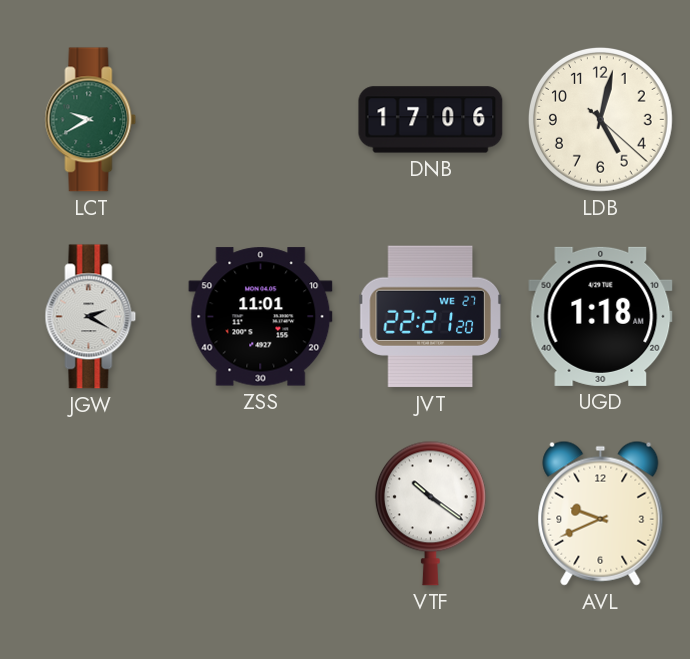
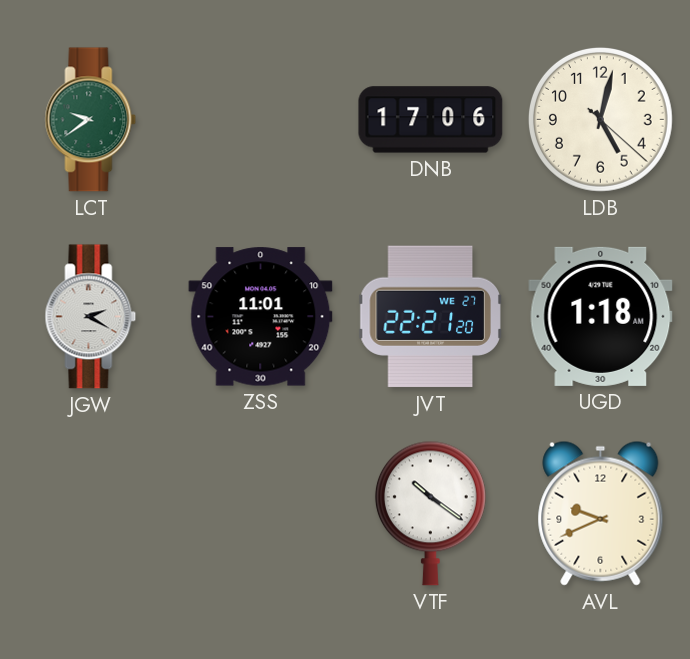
LCT: 9:40 -> 9:39 (91, 120)
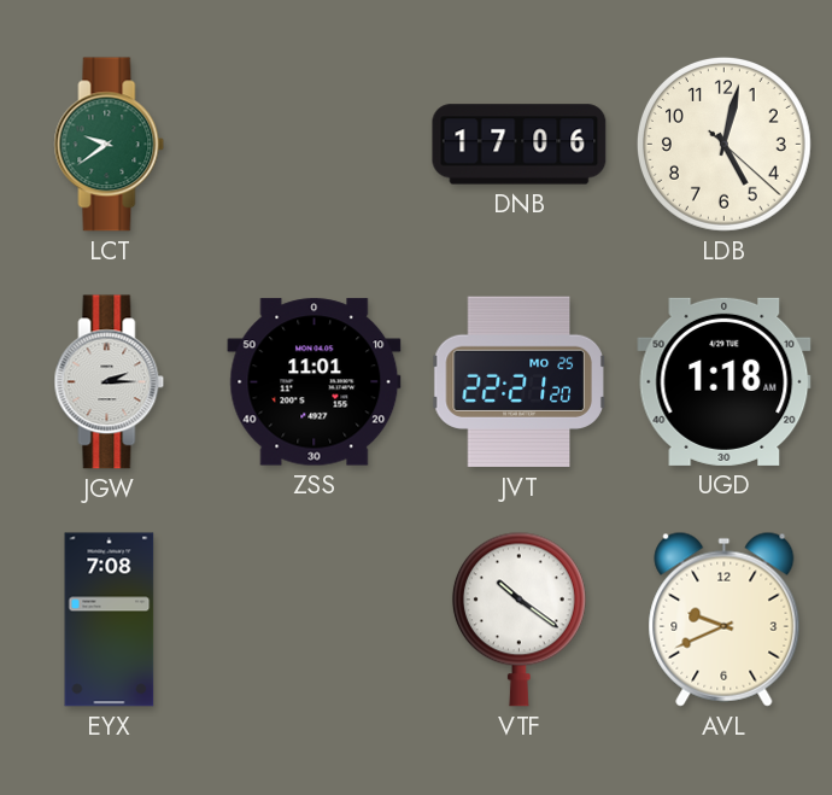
JGW: 2:20 -> 2:15 (110, 382)
JVT date: WE 27 -> MO 25 (520, 382)
EYX: none -> 7:08 (110, 620)
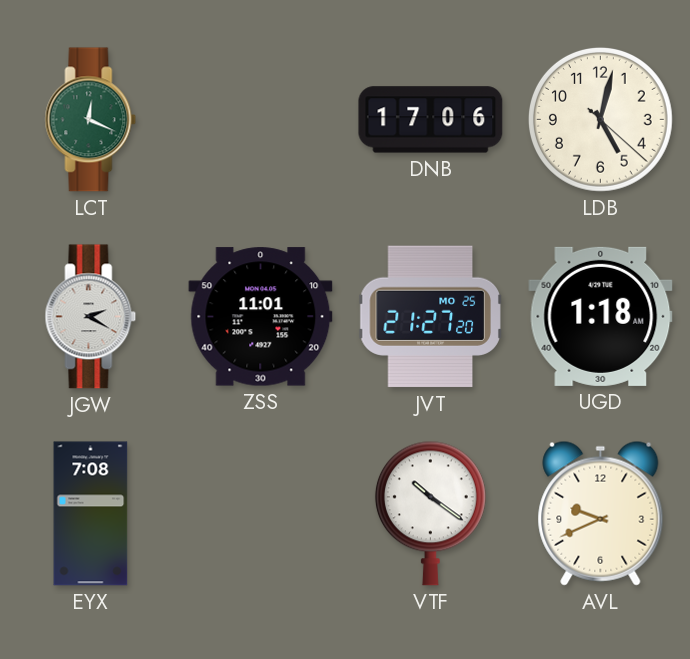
LCT: 9:39 -> 12:19 (91, 120)
JGW: 2:15 -> 2:20 (91, 317)
JVT: 22:21 -> 21:27 (431, 317)
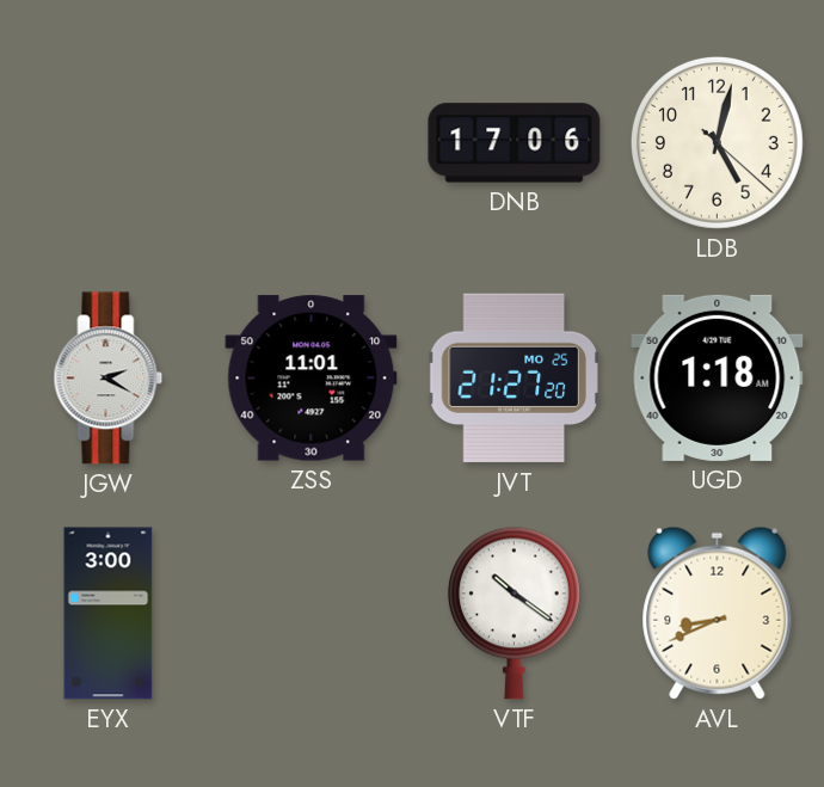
LCT: 12:19 -> none (91, 120)
EYX: 7:08 -> 3:00 (109, 614)
AVL: 9:41 -> 8:41 (718, 613)
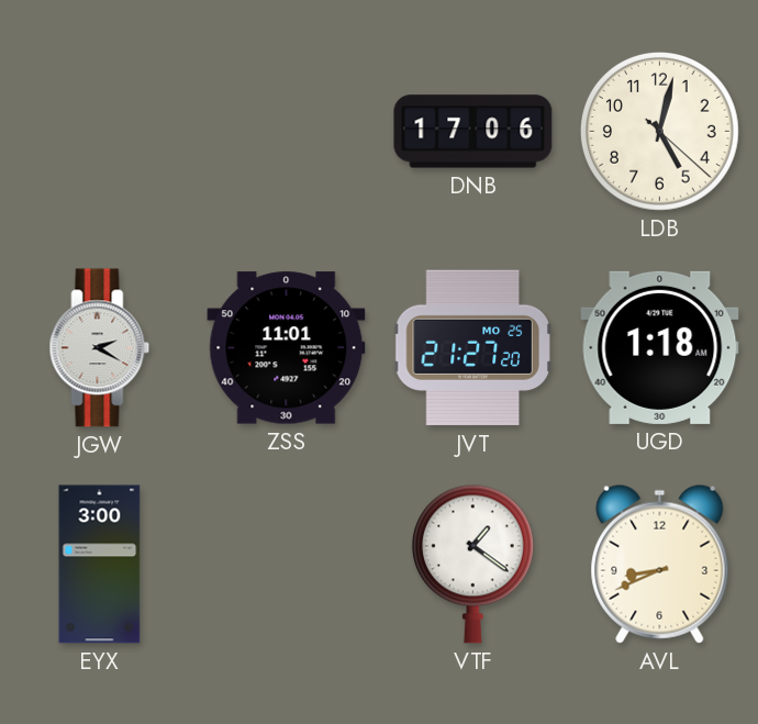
VTF: 10:21 -> 1:21 (472, 564)
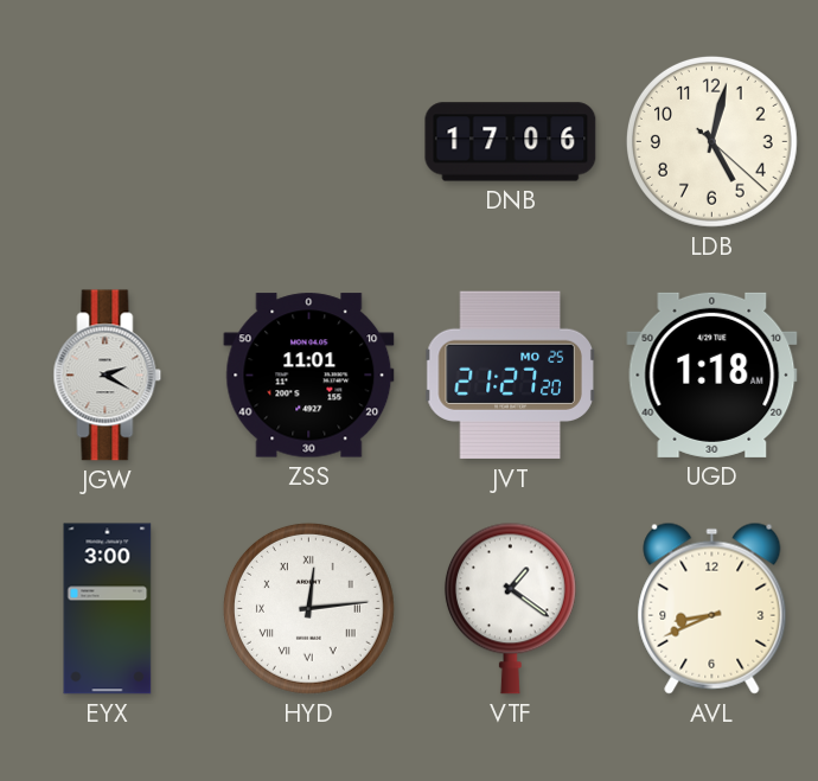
HYD: none -> 12:14 (308, 608)
